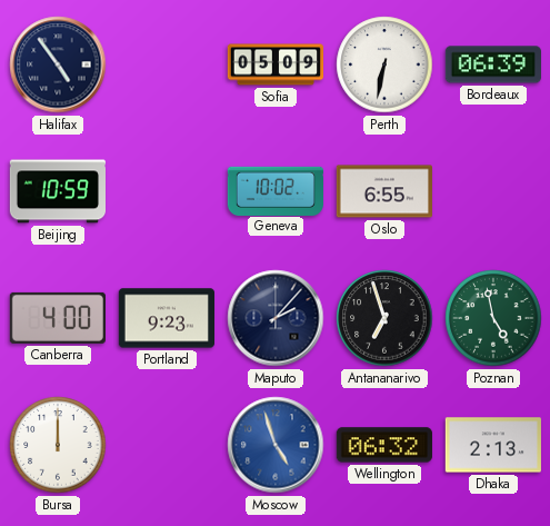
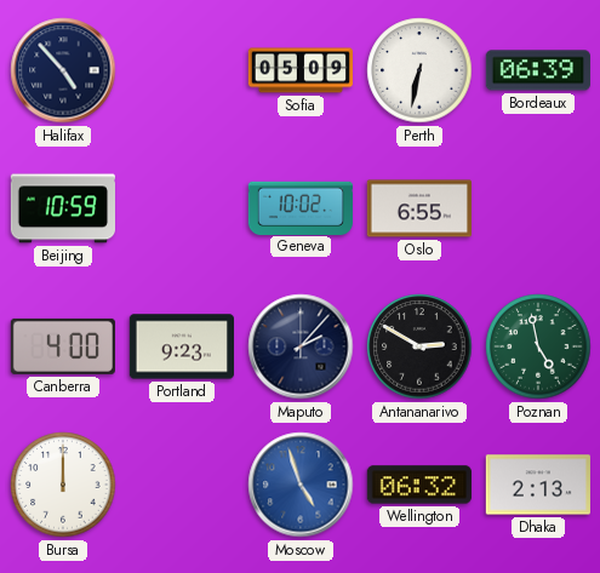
Halifax: 4:54 -> 4:53 (63, 70)
Antananarivo: 6:57 -> 2:50 (419, 346)
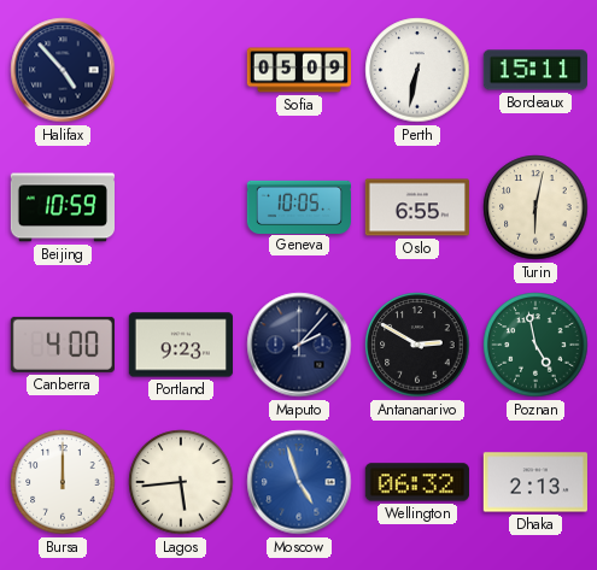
Bordeaux: 06:39 -> 15:11 (535, 70)
Geneva: 10:02 -> 10:05 (298, 206)
Turin: none -> 6:02 (535, 207)
Lagos: none -> 5:44 (181, 482)
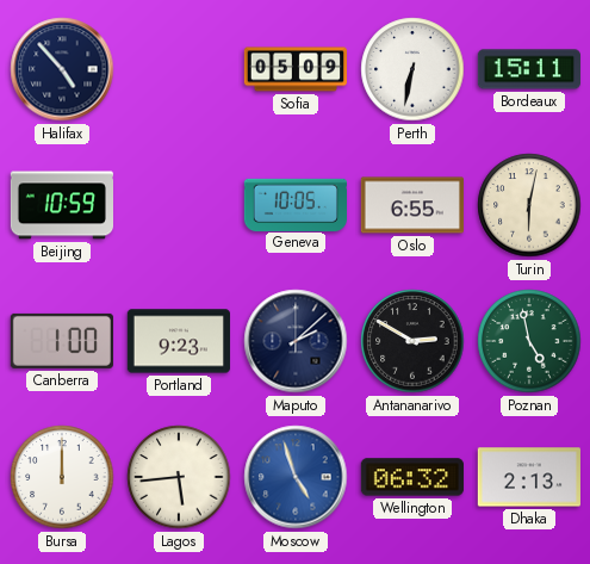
Canberra: 4:00 -> 1:00 (62, 341)
Maputo: 2:07 -> 2:08 (296, 341)
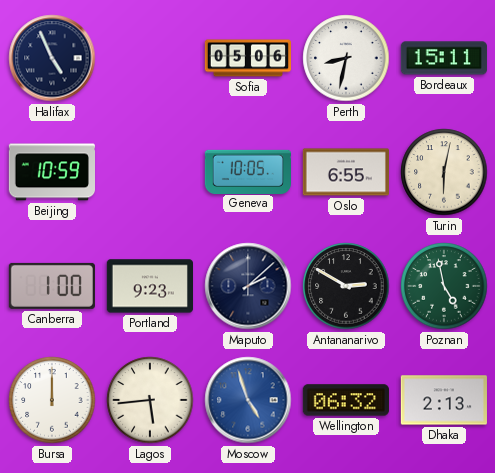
Halifax: 4:53 -> 4:56 (52, 58)
Sofia: 05:09 -> 05:06 (247, 58)
Perth: 6:32 -> 8:32 (346, 58)
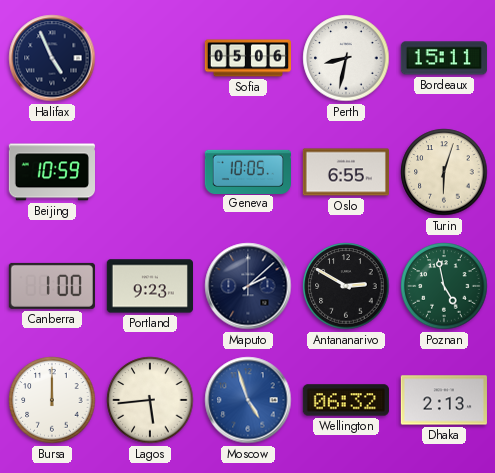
Turin: 6:02 -> 6:03 (444, 172)
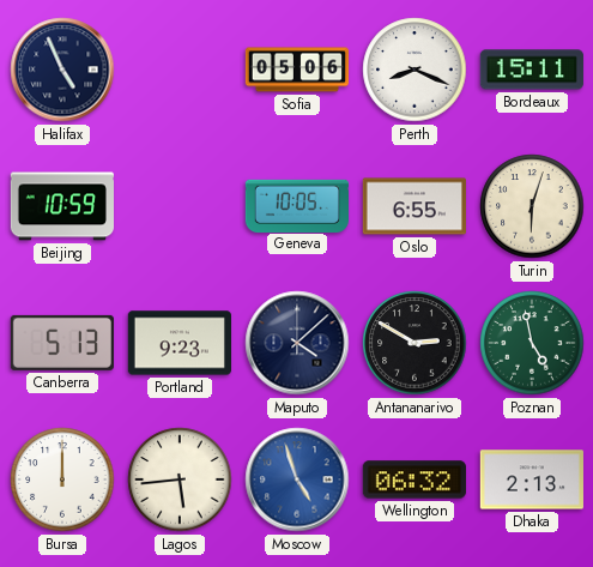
Perth: 8:32 -> 8:19 (415, 70)
Canberra: 1:00 -> 5:13 (62, 343)
Maputo: 2:08 -> 4:08 (297, 343)
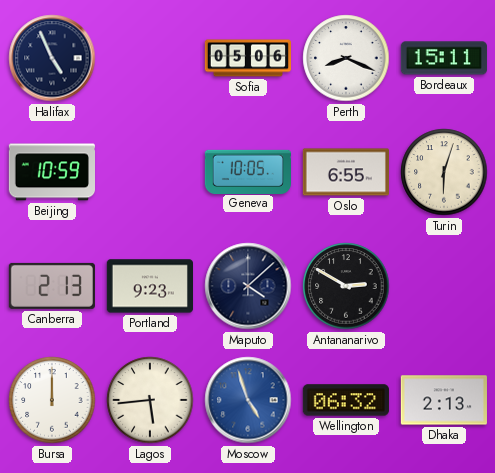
Canberra: 5:13 -> 2:13 (52, 286)
Poznan: 4:58 -> none (532, 343)
